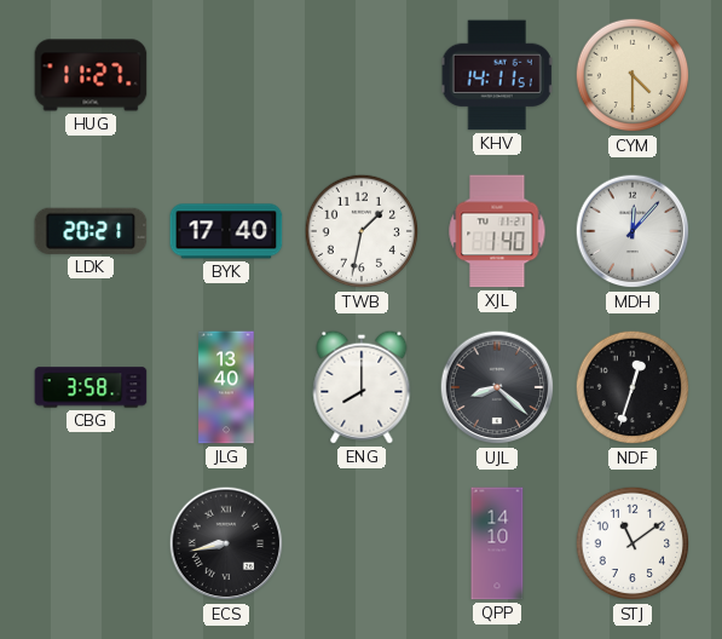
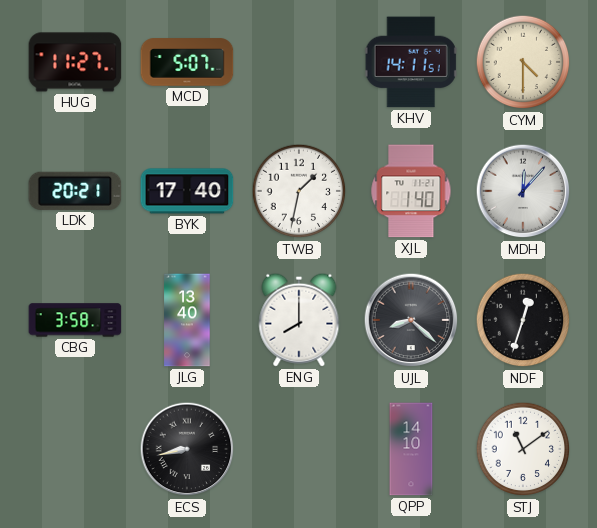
MCD: none -> 5:07 (187, 62)
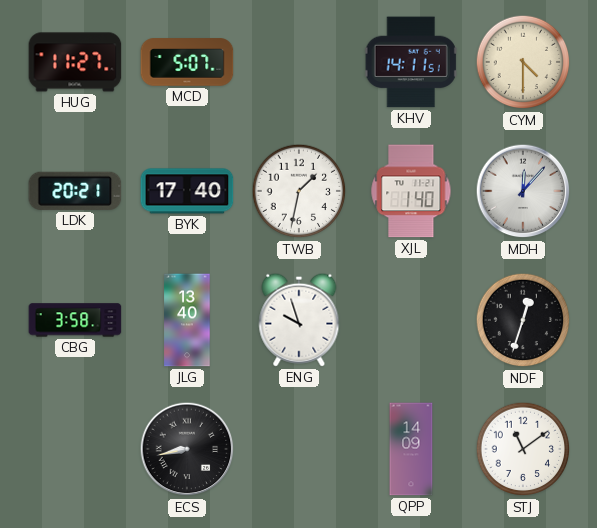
ENG: 8:00 -> 9:57 (299, 320)
UJL: 8:22 -> none (411, 320)
QPP: 14:10 -> 14:09 (411, 449)
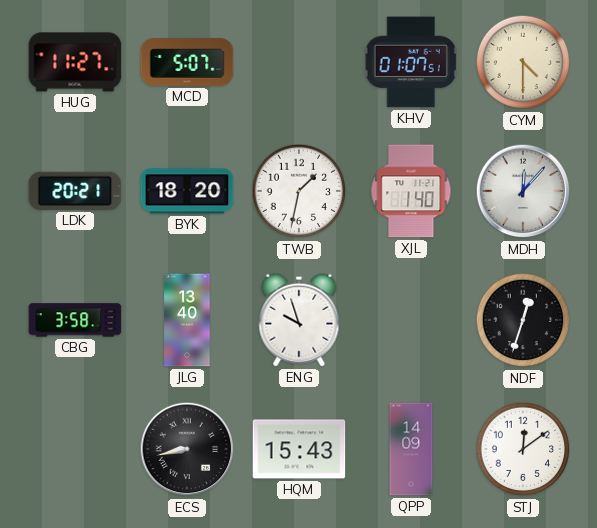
KHV: 14:11 -> 01:07 (411, 62)
BYK: 17:40 -> 18:20 (187, 191)
HQM: none -> 15:43 (299, 449)
STJ: 11:09 -> 12:09 (523, 449)
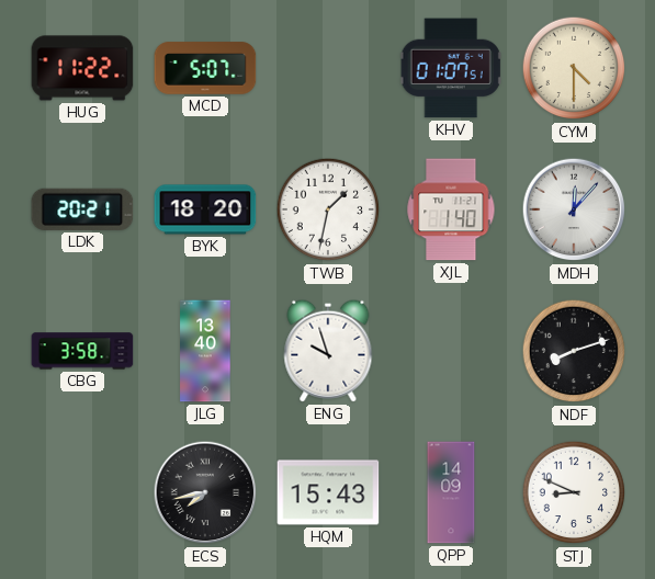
HUG: 11:27 -> 11:22 (82, 68)
NDF: 12:33 -> 8:12 (574, 351)
ECS: 8:43 -> 7:43 (205, 492)
STJ: 12:09 -> 8:49 (574, 492)
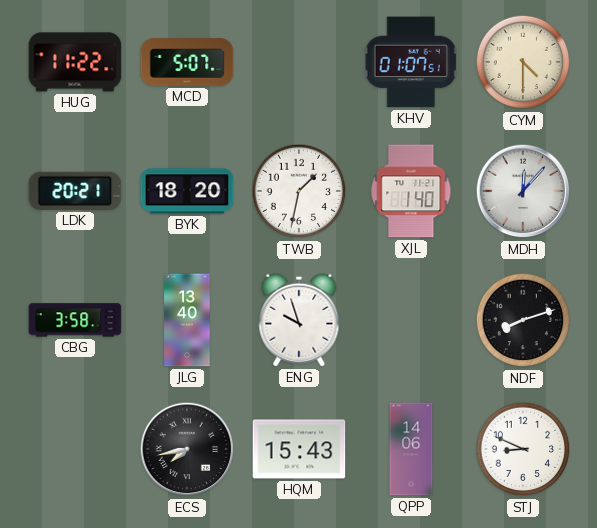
QPP: 14:09 -> 14:06 (411, 449)
